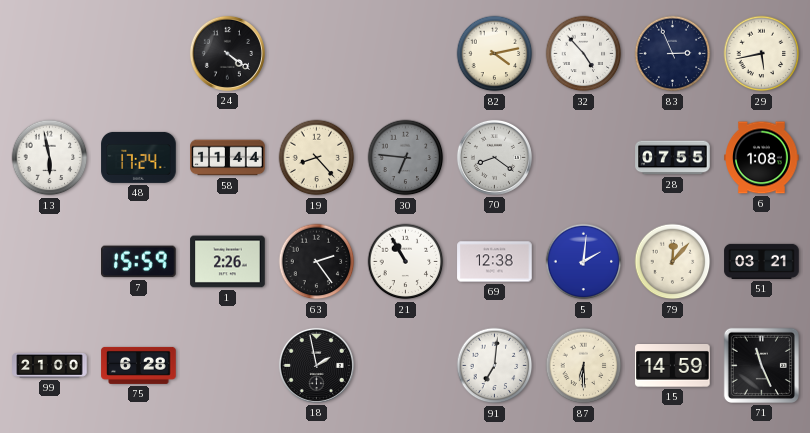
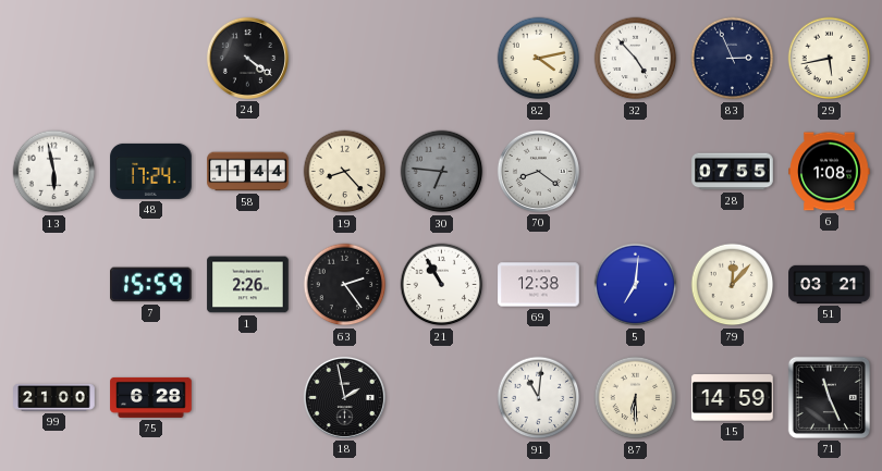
5: 2:01 -> 7:01 (636, 285)
91: 7:01 -> 11:01 (539, 398)
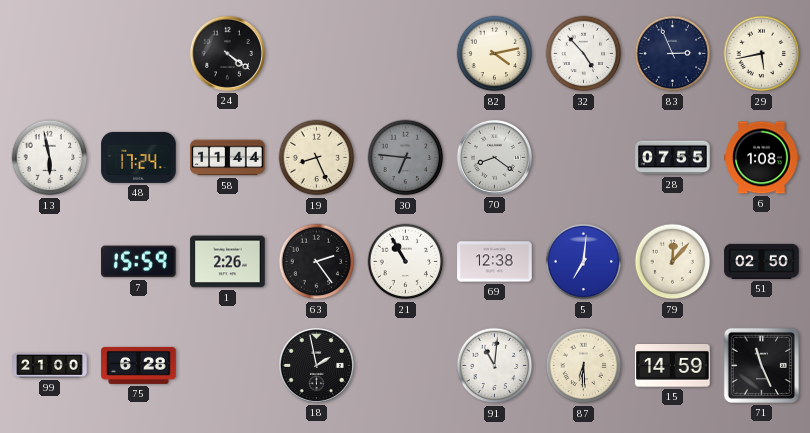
19: 8:23 -> 8:26 (317, 158)
51: 03:21 -> 02:50 (762, 261)
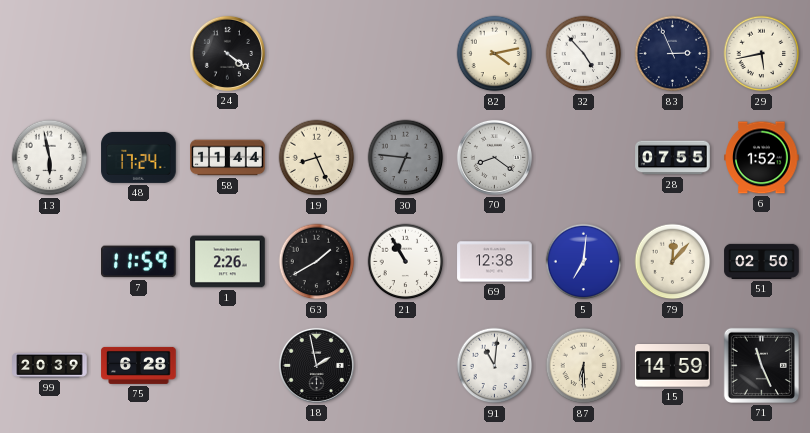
6: 1:08 -> 1:52 (762, 158)
7: 15:59 -> 11:59 (139, 262)
63: 2:24 -> 1:40 (317, 262)
99: 21:00 -> 20:39 (50, 365)
